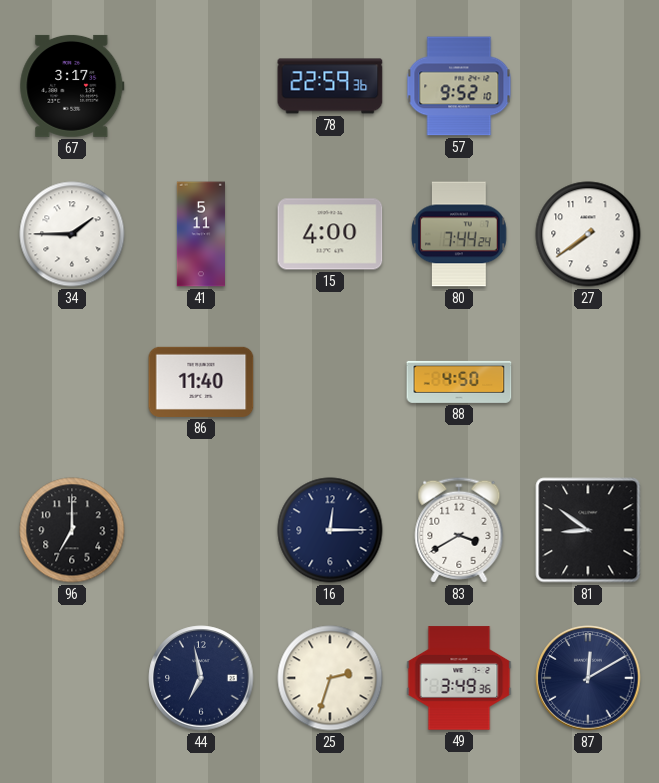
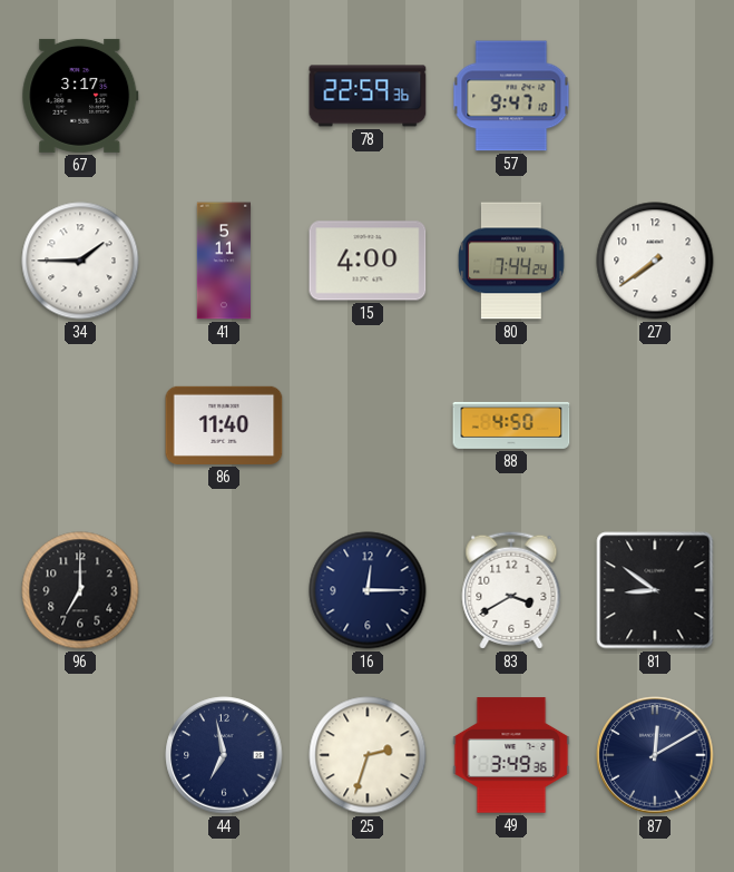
57: 9:52 -> 9:47 (511, 96)
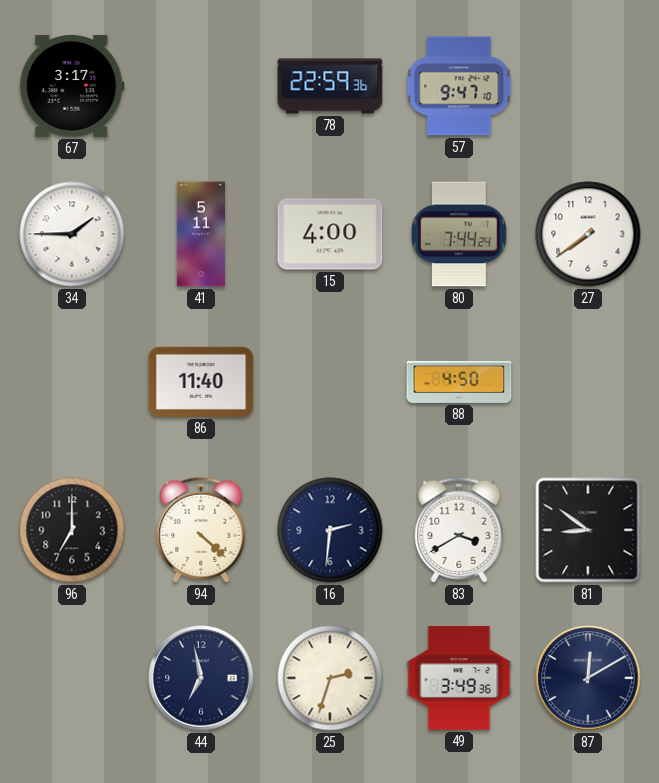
94: none -> 4:22 (201, 530)
16: 12:15 -> 2:31 (330, 530)
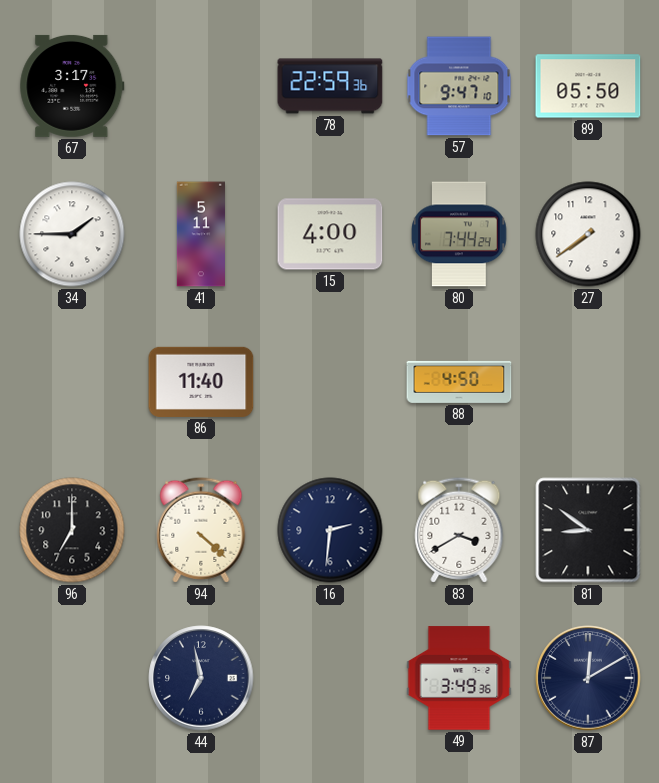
89: none -> 05:50 (588, 86)
25: 2:33 -> none (330, 678)
